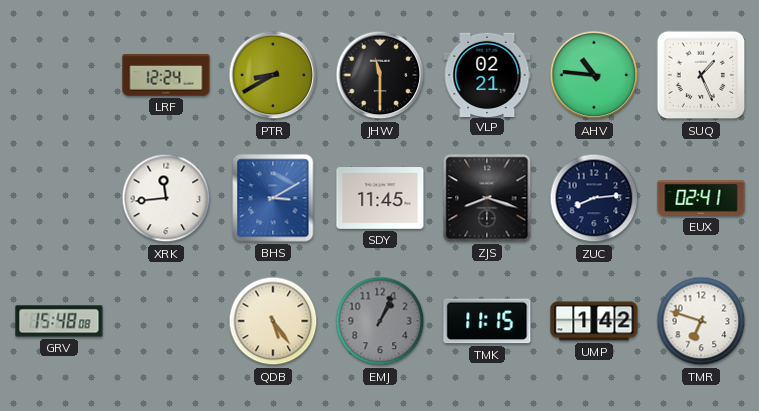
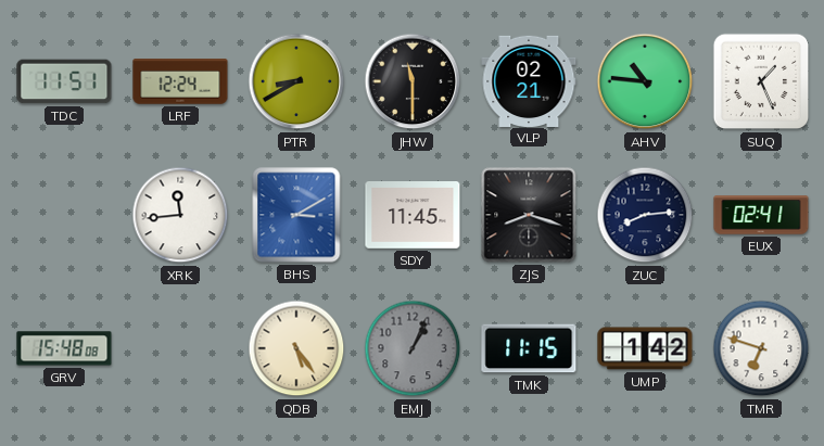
TDC: none -> 11:51 (64, 81)
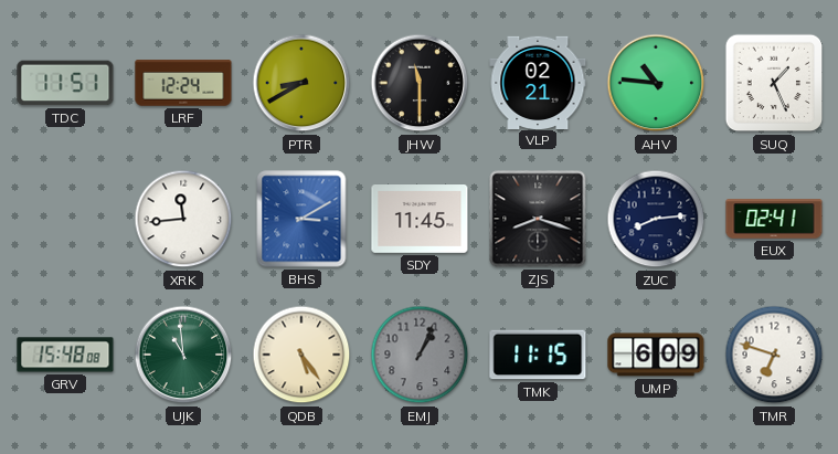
UJK: none -> 10:59 (183, 355)
UMP: 1:42 -> 6:09 (656, 355)
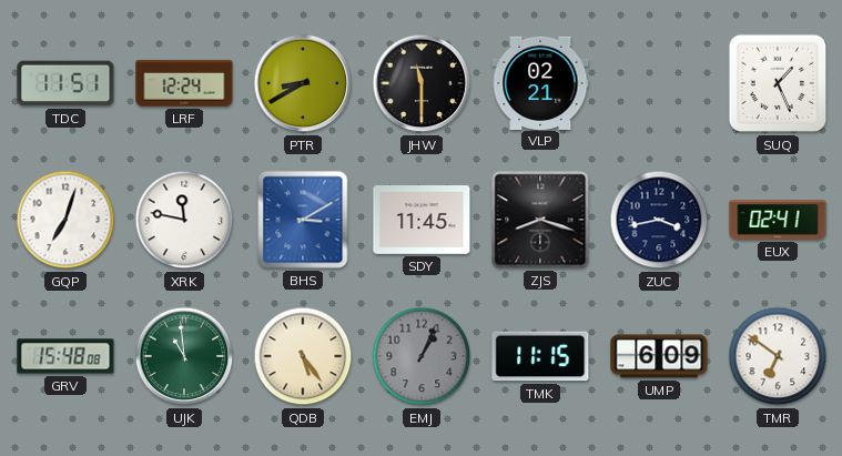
AHV: 10:46 -> none (656, 83)
GQP: none -> 7:03 (65, 220)
XRK: 11:44 -> 11:47 (184, 220)
ZUC: 8:14 -> 3:43 (659, 220)
TMR: 6:48 -> 6:51 (778, 356)
